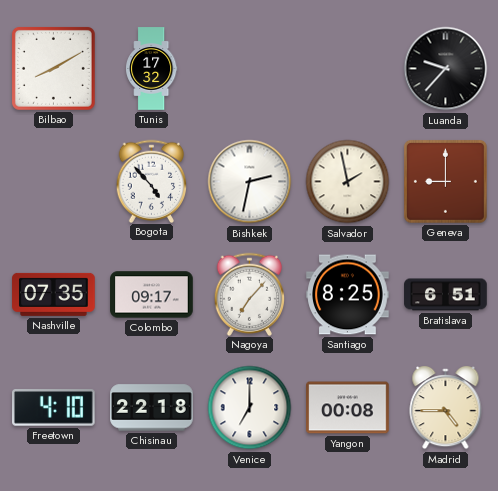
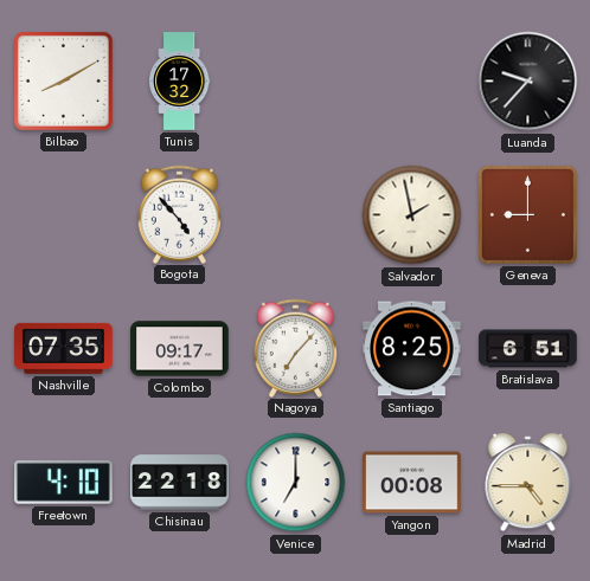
Bishkek: 2:32 -> none (250, 182)
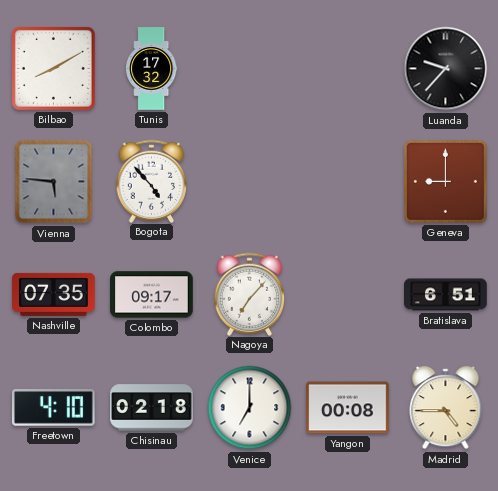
Vienna: none -> 5:46 (54, 182)
Salvador: 1:58 -> none (412, 215)
Santiago: 8:25 -> none (412, 349)
Chisinau: 22:18 -> 02:18 (152, 408)
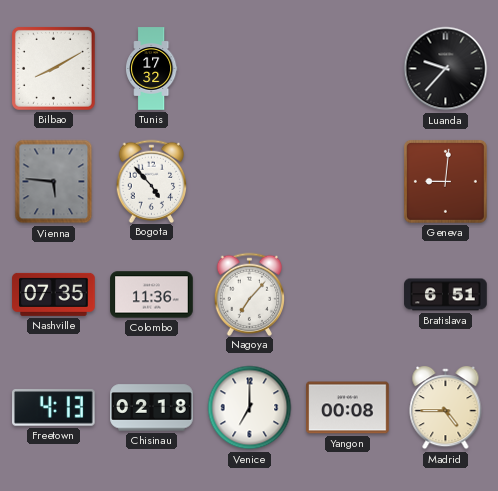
Geneva: 9:00 -> 9:01 (445, 181)
Colombo: 09:17 -> 11:36 (152, 295)
Freetown: 4:10 -> 4:13 (54, 408)
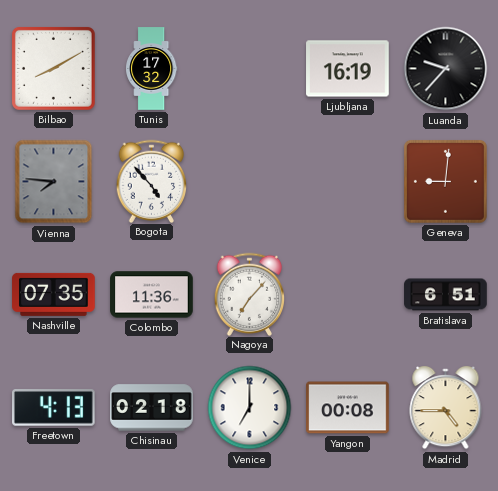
Ljubljana: none -> 16:19 (348, 69)
Vienna: 5:46 -> 7:46 (54, 182)
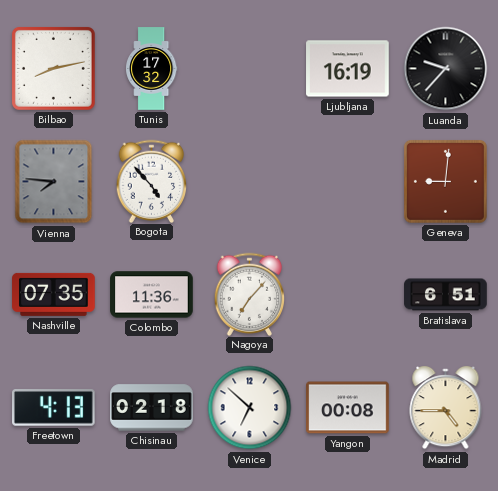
Bilbao: 8:10 -> 8:13 (53, 68)
Venice: 7:00 -> 6:52 (250, 408)
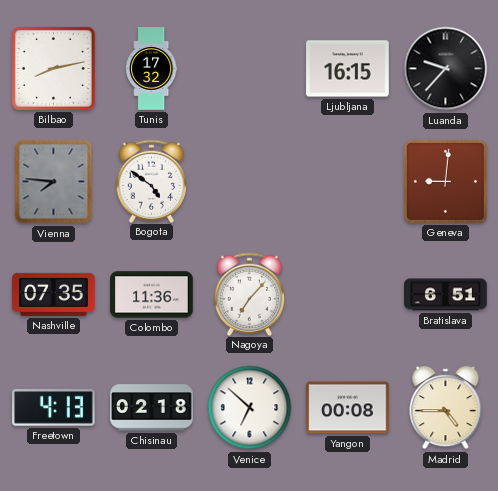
Ljubljana: 16:19 -> 16:15 (348, 69)
Bogota: 4:53 -> 4:51 (152, 181)
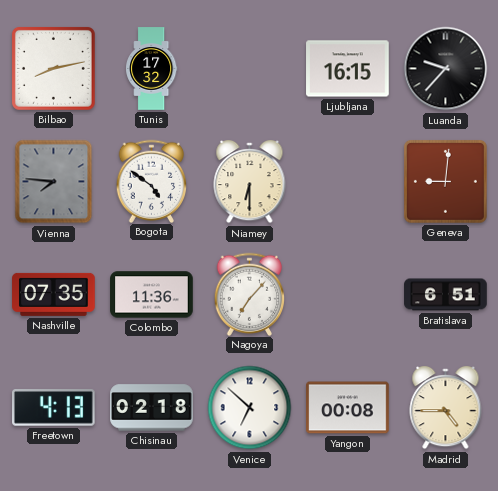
Niamey: none -> 6:30 (250, 183)
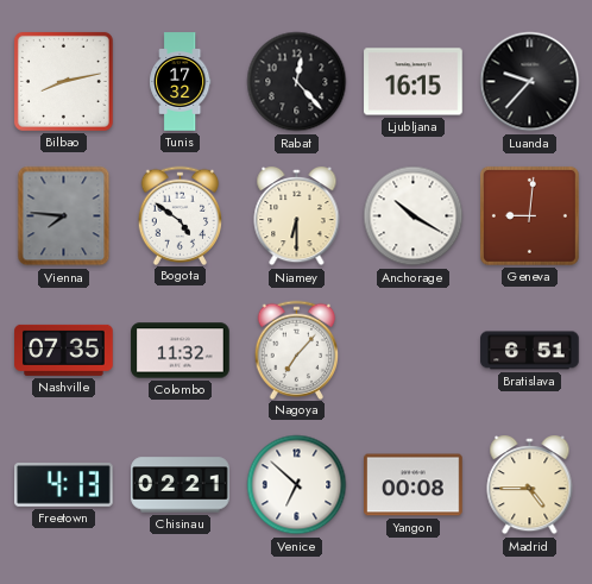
Rabat: none -> 12:23 (297, 82)
Anchorage: none -> 10:20 (414, 216)
Colombo: 11:36 -> 11:32 (181, 351)
Chisinau: 02:18 -> 02:21 (181, 485)
